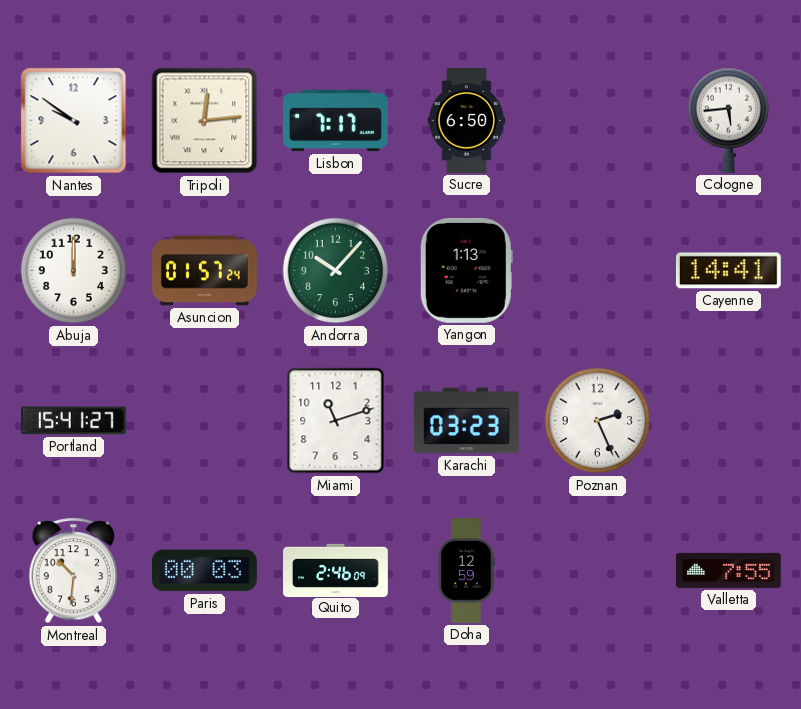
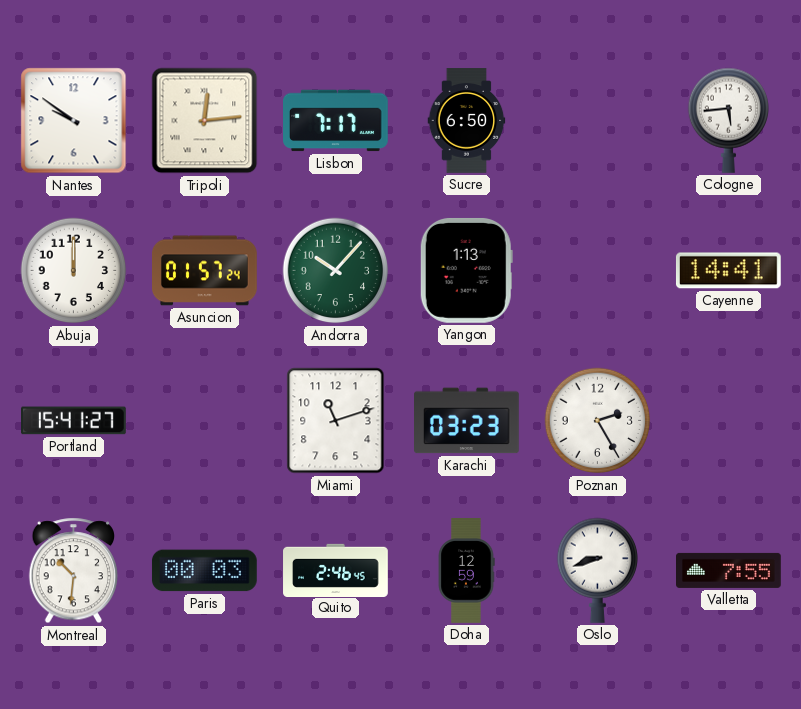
Poznan: 2:26 -> 2:25 (598, 421)
Quito: 2:46:09 -> 2:46:45 (336, 570)
Oslo: none -> 8:42 (597, 570)
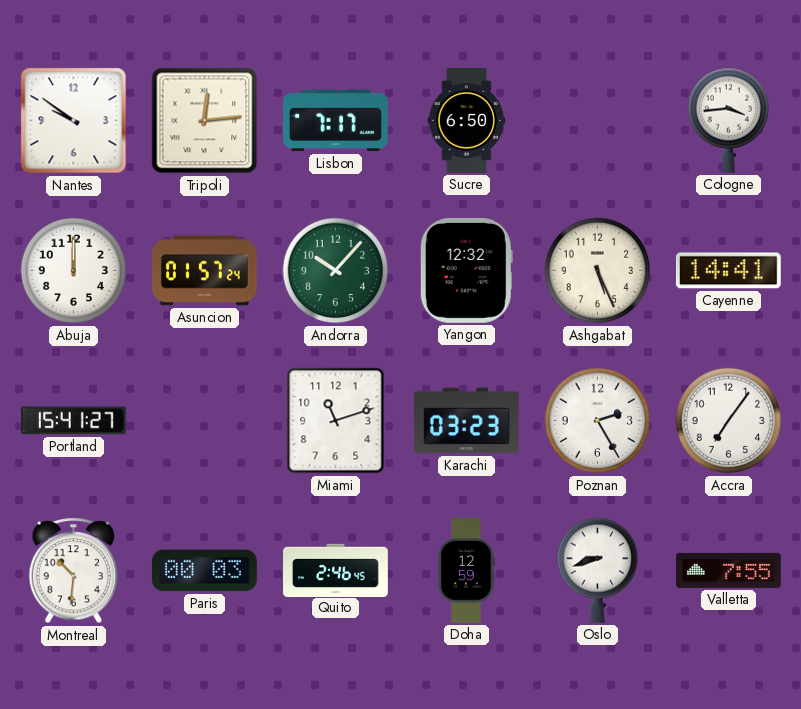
Cologne: 5:44 -> 3:44 (728, 120)
Yangon: 1:13 -> 12:32 (466, 270)
Ashgabat: none -> 5:26 (598, 271)
Accra: none -> 7:06 (729, 421)
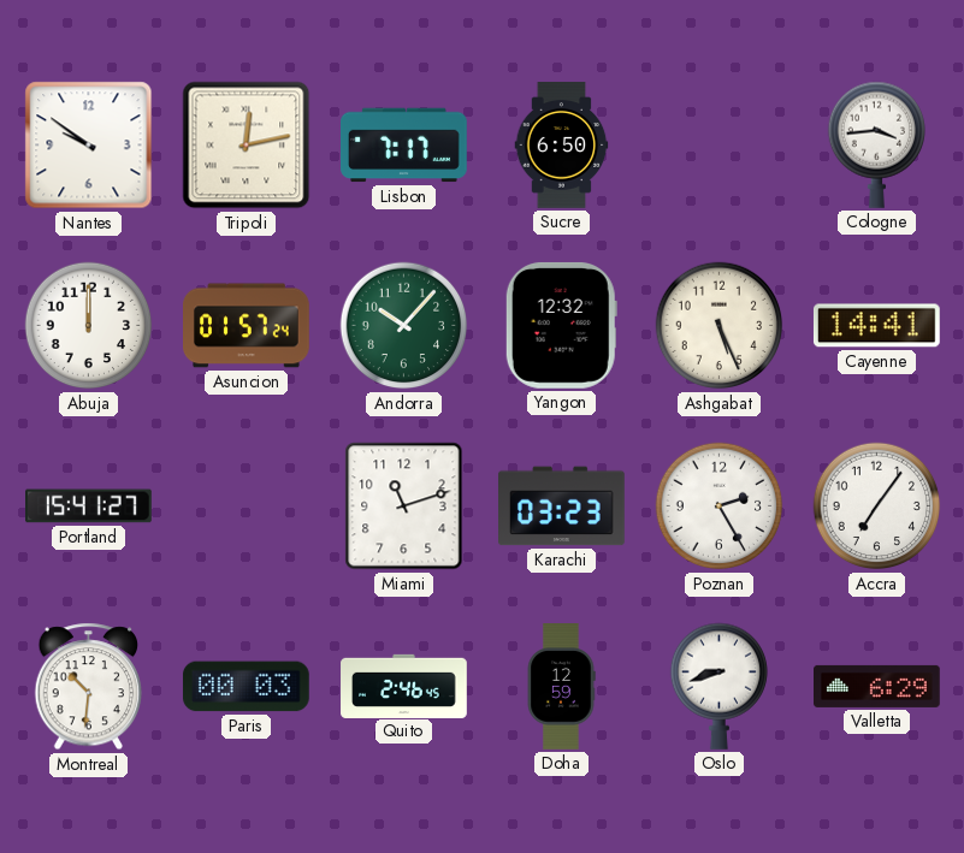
Tripoli: 12:14 -> 12:13 (247, 146)
Valletta: 7:55 -> 6:29 (877, 686)
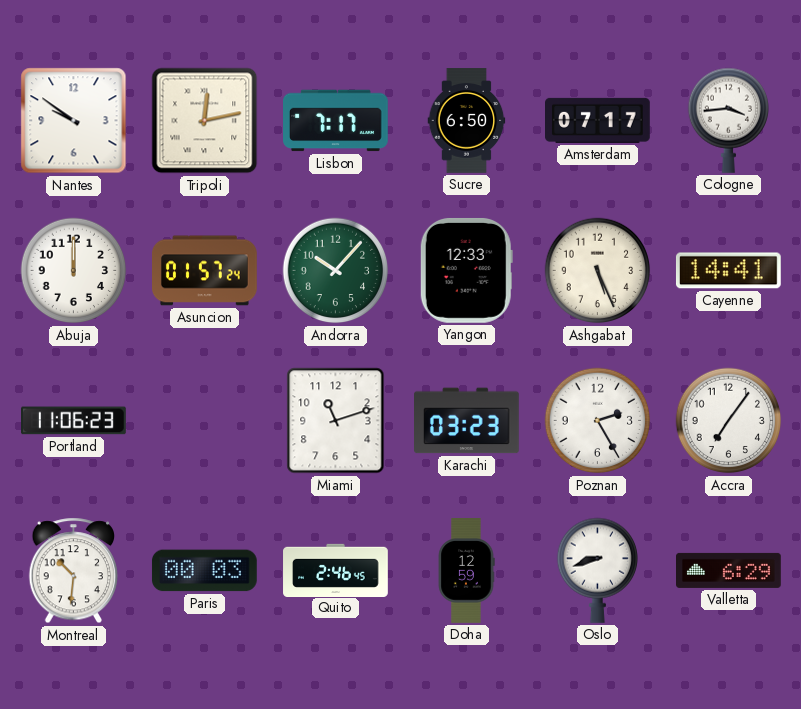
Amsterdam: none -> 07:17 (598, 120)
Yangon: 12:32 -> 12:33 (466, 270)
Portland: 15:41 -> 11:06 (74, 421)
